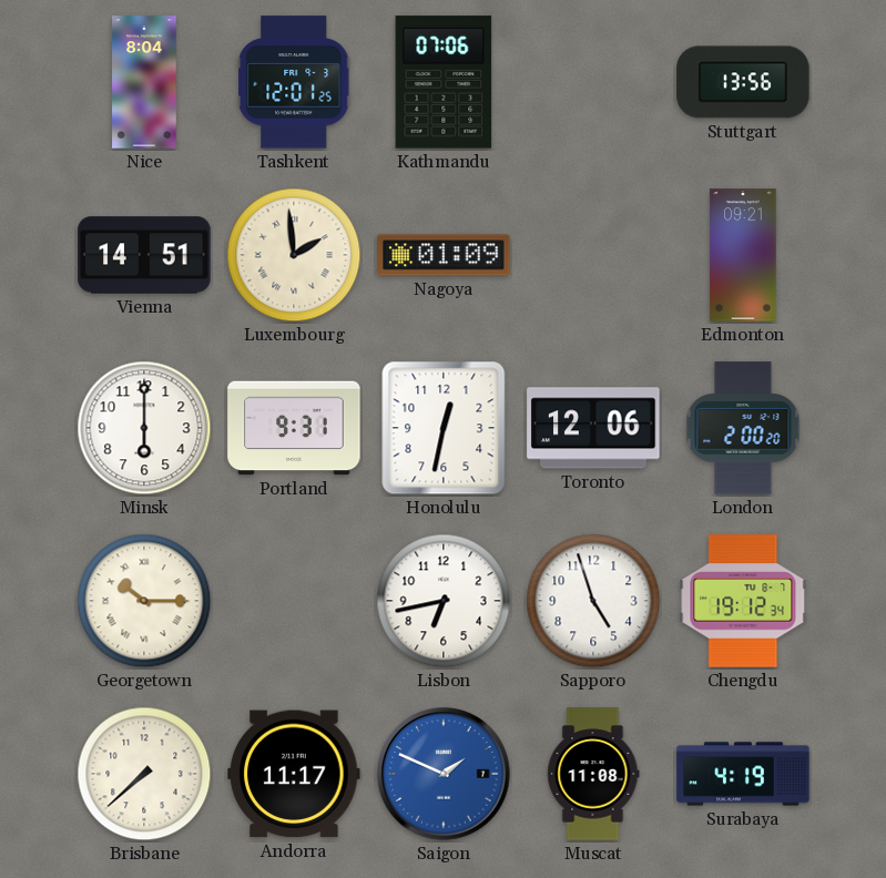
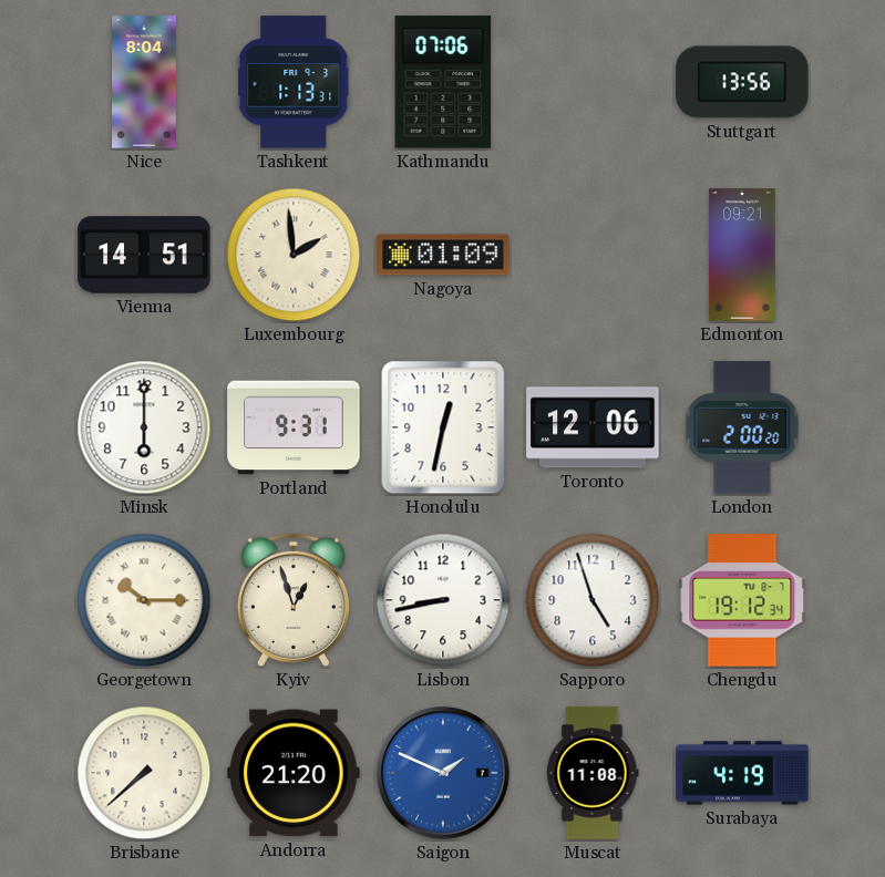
Tashkent: 12:01 -> 1:13 (294, 82)
Kyiv: none -> 12:57 (294, 600)
Lisbon: 6:43 -> 8:43 (443, 600)
Andorra: 11:17 -> 21:20 (294, 773)
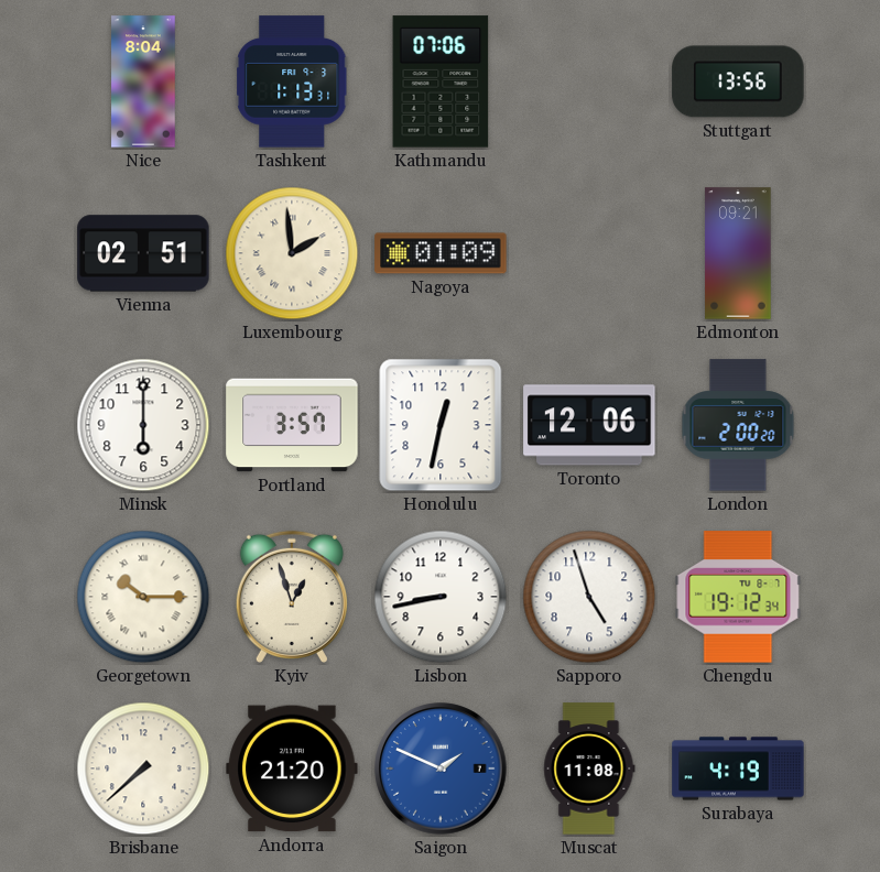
Vienna: 14:51 -> 02:51 (143, 253)
Portland: 9:31 -> 3:57 (292, 425)
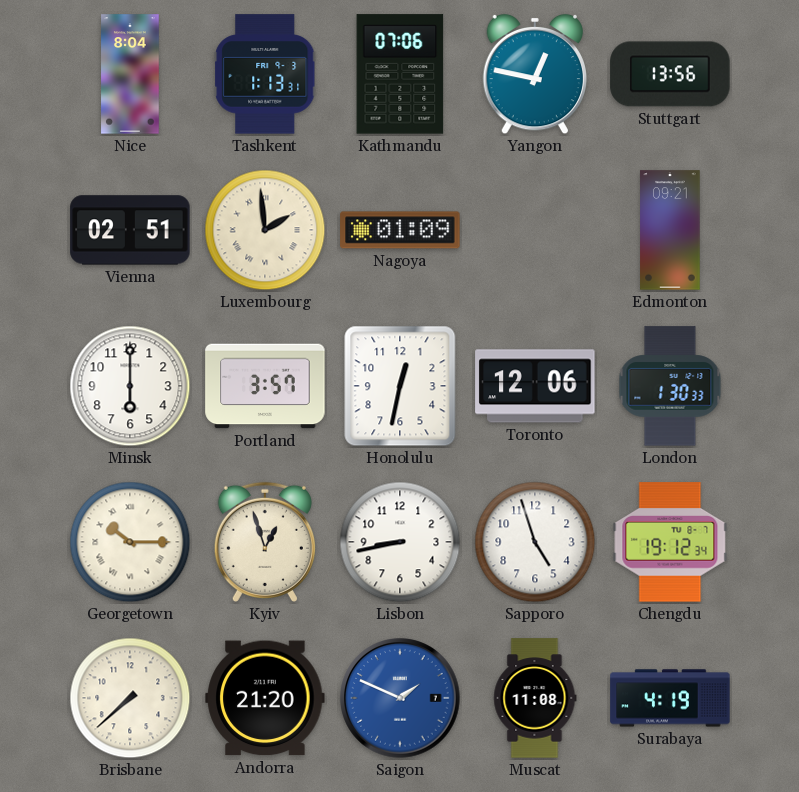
Yangon: none -> 12:47 (535, 74)
London: 2:00 -> 1:30 (670, 386)
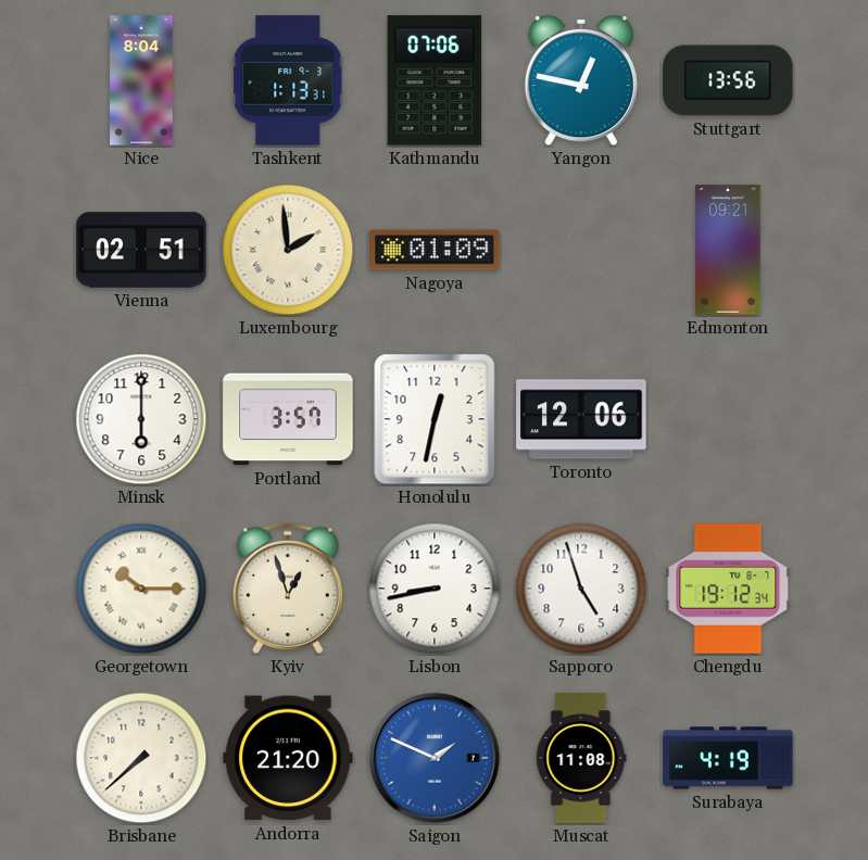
London: 1:30 -> none (670, 386)
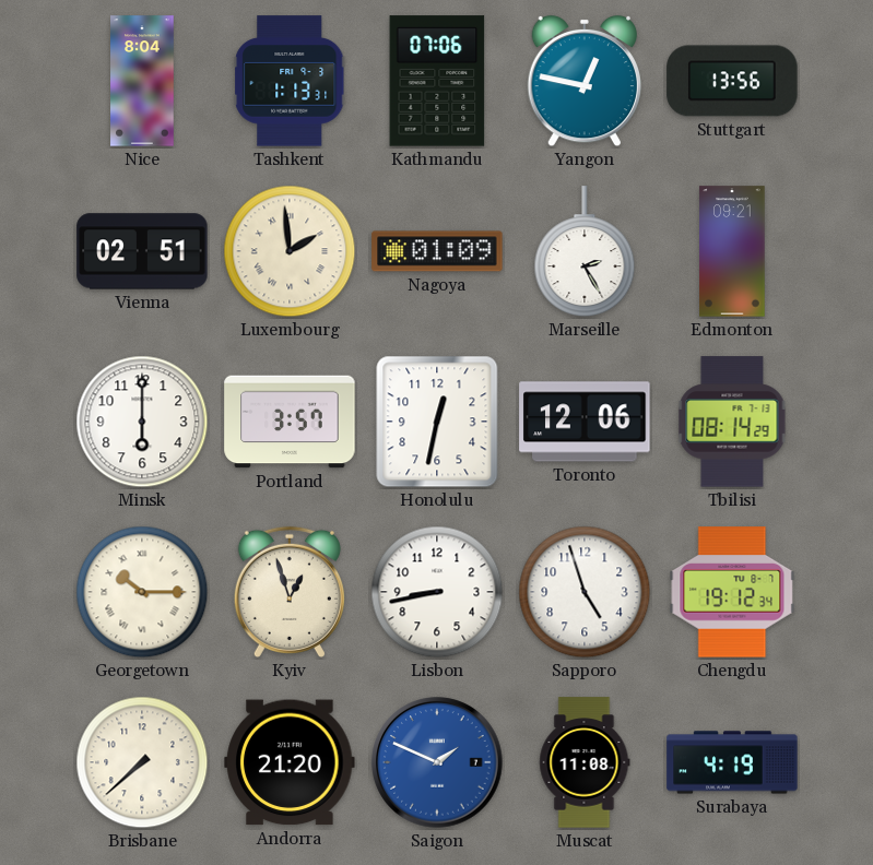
Marseille: none -> 2:25 (585, 252)
Tbilisi: none -> 08:14 (732, 422)
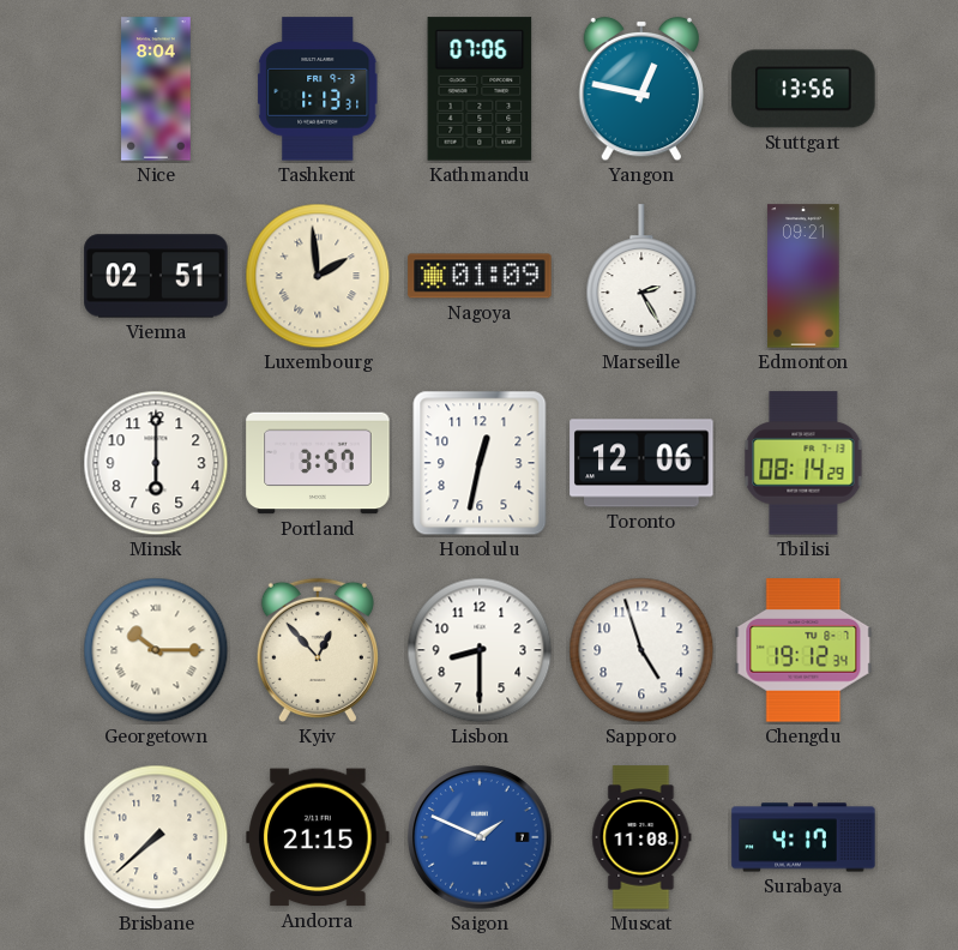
Kyiv: 12:57 -> 12:53 (318, 650)
Lisbon: 8:43 -> 8:30 (480, 650)
Andorra: 21:20 -> 21:15 (318, 837)
Surabaya: 4:19 -> 4:17 (803, 837)
